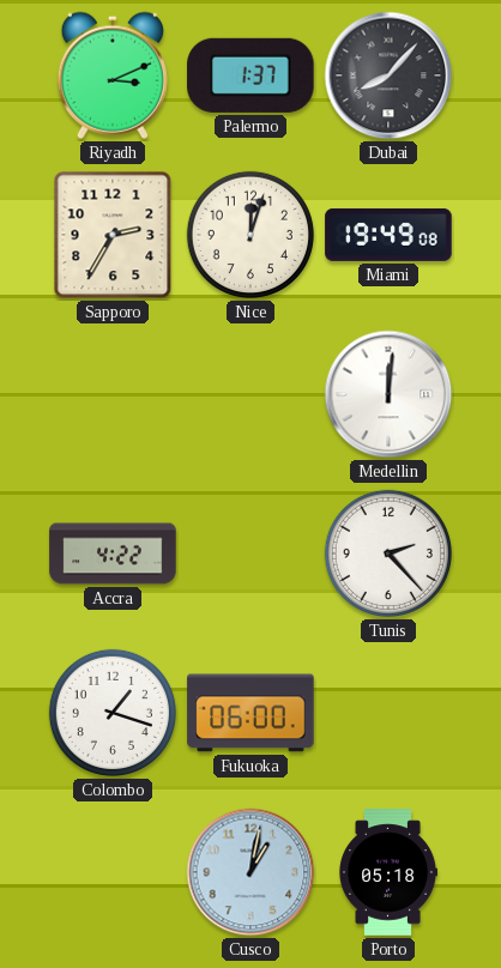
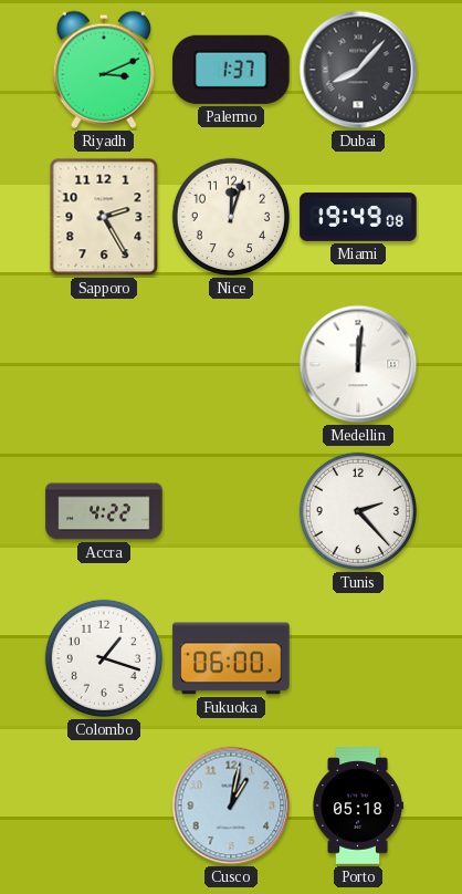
Sapporo: 2:35 -> 2:25 (104, 217)
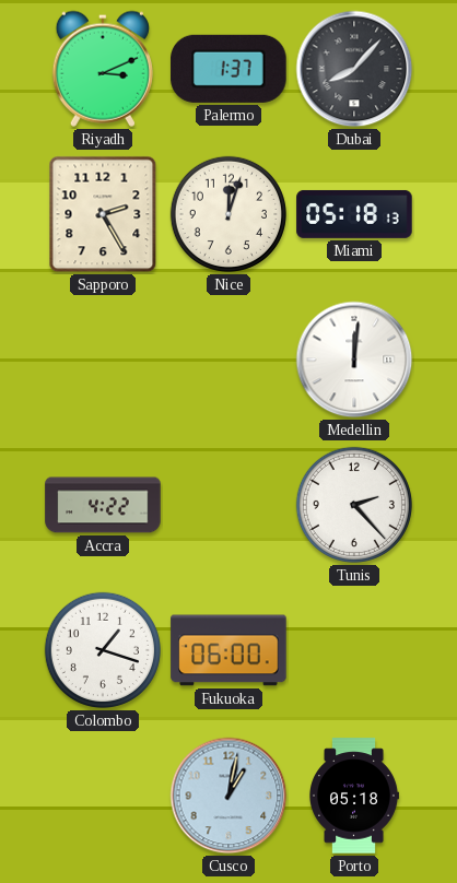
Miami: 19:49 -> 05:18 (354, 214)
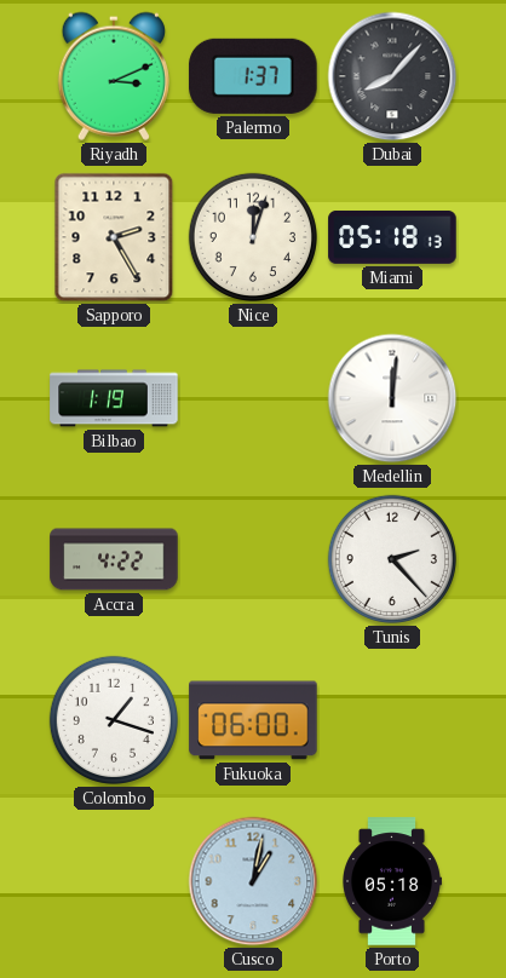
Bilbao: none -> 1:19 (114, 398)
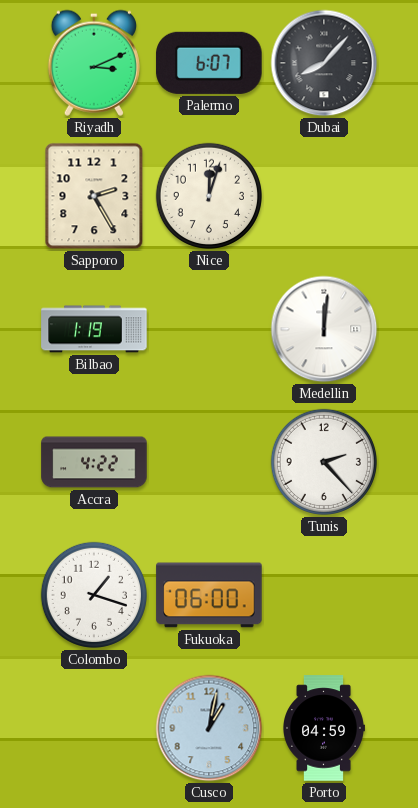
Palermo: 1:37 -> 6:07 (209, 63)
Miami: 05:18 -> none (392, 237)
Porto: 05:18 -> 04:59 (324, 728)
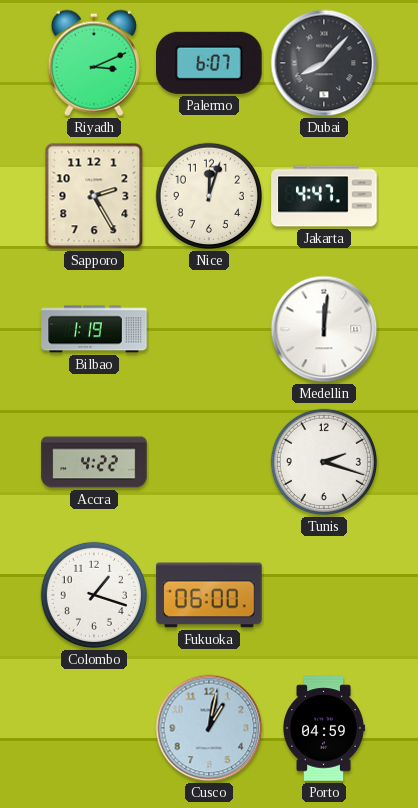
Jakarta: none -> 4:47 (324, 196)
Tunis: 2:23 -> 2:18 (324, 462)
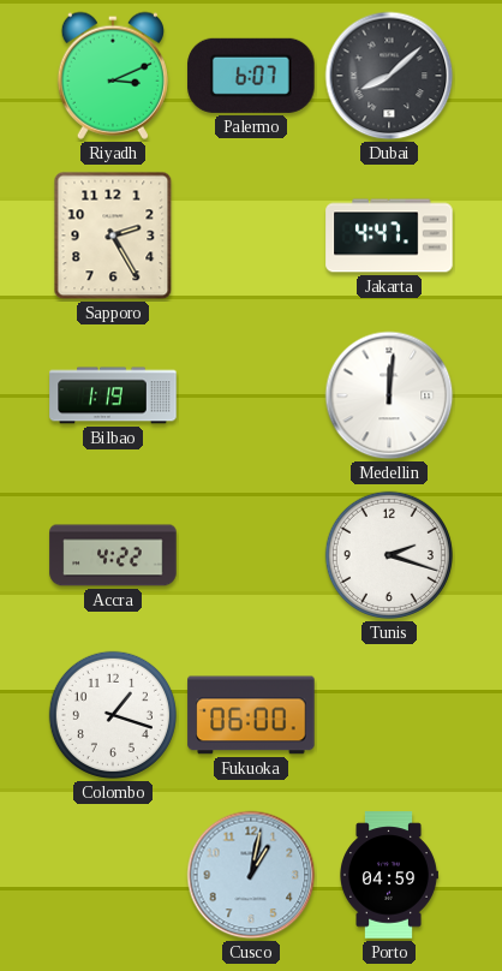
Dubai: 8:07 -> 8:08 (389, 76)
Nice: 12:03 -> none (209, 196)
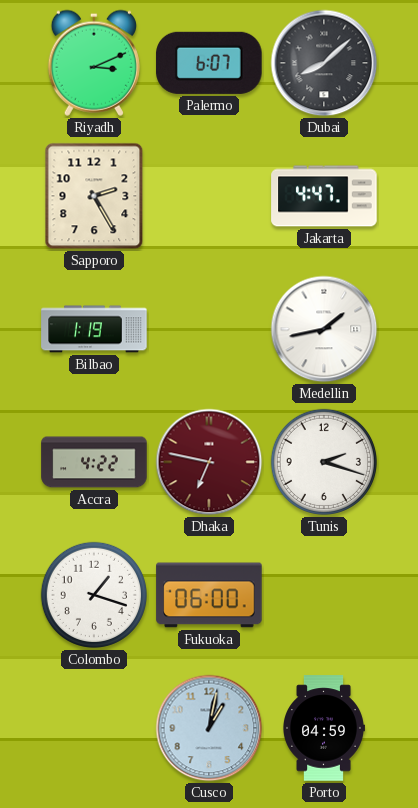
Medellin: 12:01 -> 1:43 (324, 329)
Dhaka: none -> 6:47 (209, 462)
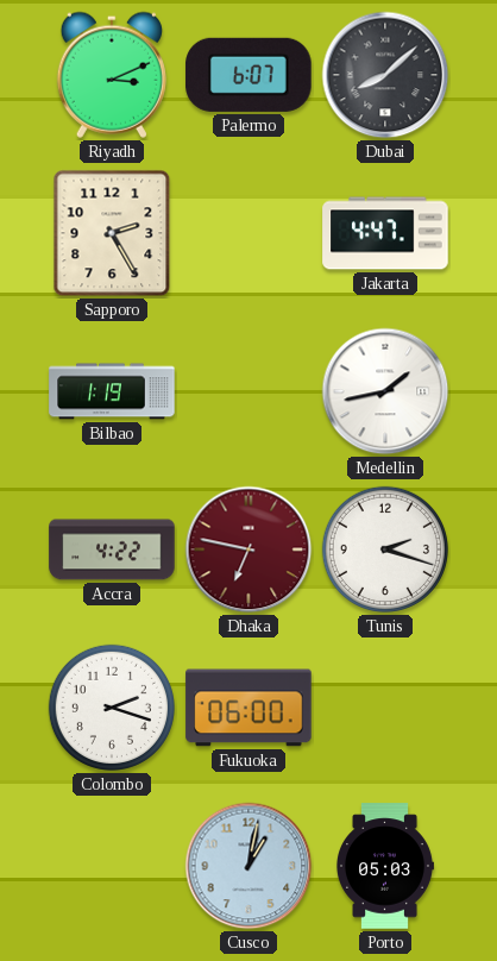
Colombo: 1:18 -> 2:18 (112, 708)
Porto: 04:59 -> 05:03 (385, 866)
